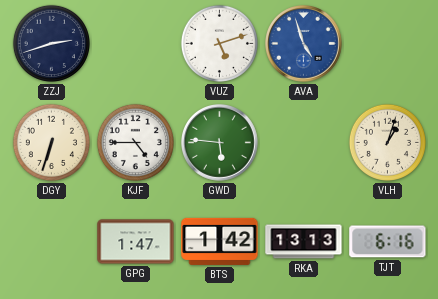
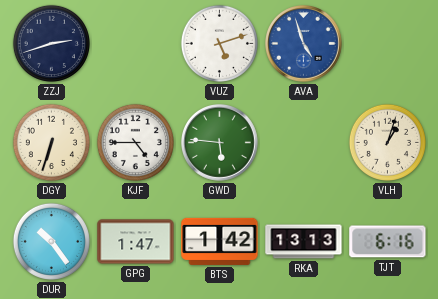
DUR: none -> 10:24 (51, 241)
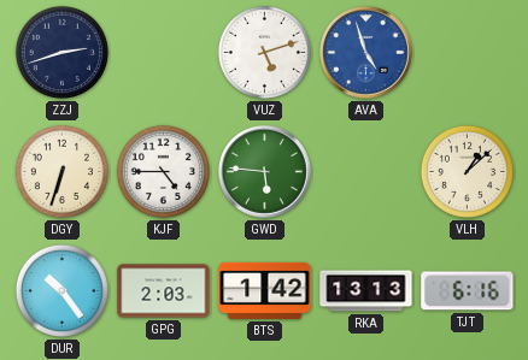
VLH: 1:03 -> 1:08 (467, 171)
GPG: 1:47 -> 2:03 (164, 291)
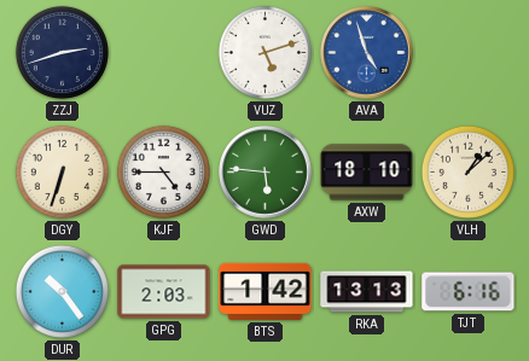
AXW: none -> 18:10 (367, 173)
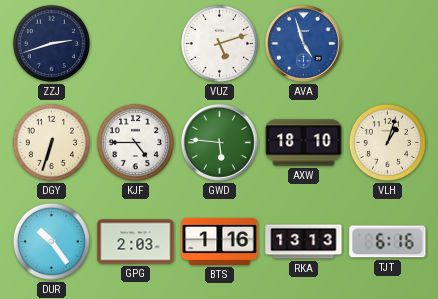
VLH: 1:08 -> 1:03 (387, 142)
BTS: 1:42 -> 1:16 (220, 241)
